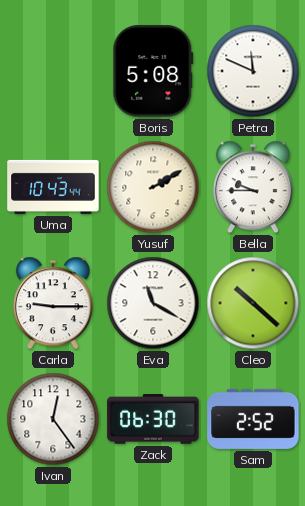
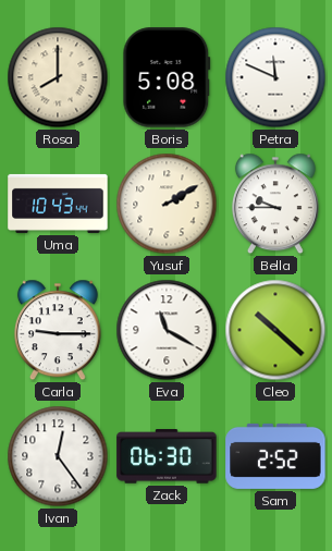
Rosa: none -> 8:00 (58, 77)
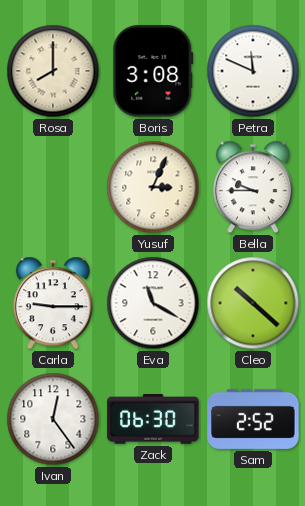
Boris: 5:08 -> 3:08 (153, 71)
Uma: 10:43 -> none (58, 204)
Yusuf: 2:10 -> 3:04 (153, 187)
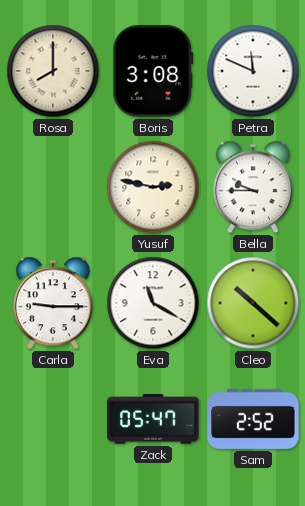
Yusuf: 3:04 -> 2:47 (153, 187)
Ivan: 12:24 -> none (53, 419)
Zack: 06:30 -> 05:47 (153, 419)
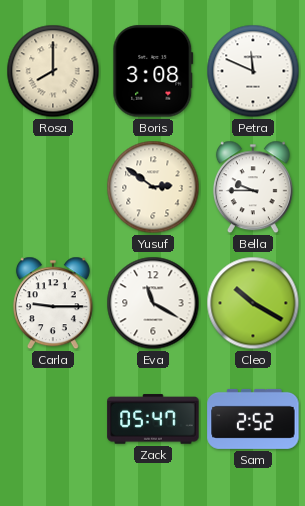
Yusuf: 2:47 -> 2:51 (153, 187)
Cleo: 10:22 -> 10:20 (253, 303)
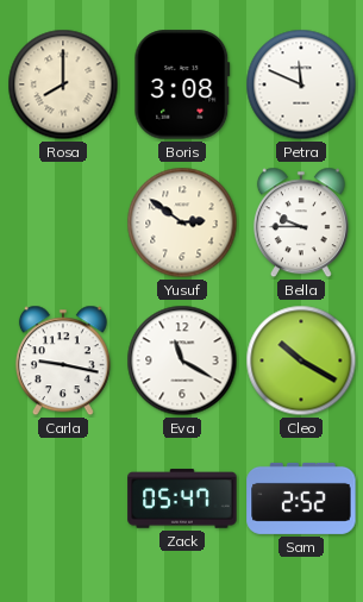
Carla: 9:15 -> 9:17 (63, 360)
